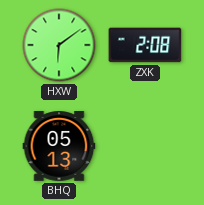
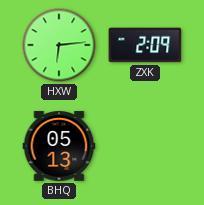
HXW: 6:09 -> 6:14 (59, 45)
ZXK: 2:08 -> 2:09 (145, 45)
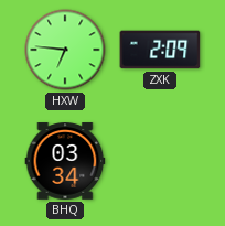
HXW: 6:14 -> 6:46 (65, 50)
BHQ: 05:13 -> 03:34 (65, 161)
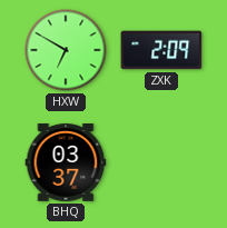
HXW: 6:46 -> 6:50 (66, 50)
BHQ: 03:34 -> 03:37 (66, 162)
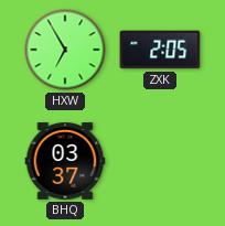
HXW: 6:50 -> 6:55 (65, 50)
ZXK: 2:09 -> 2:05 (160, 50)
